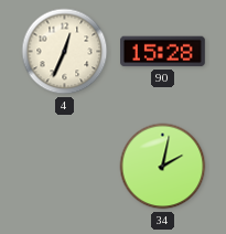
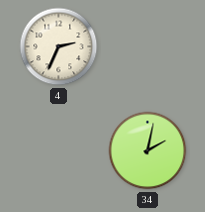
4: 12:34 -> 2:34 (59, 47)
90: 15:28 -> none (163, 52)
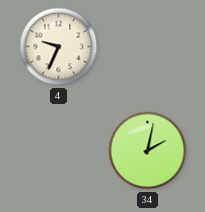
4: 2:34 -> 9:34 (59, 47)
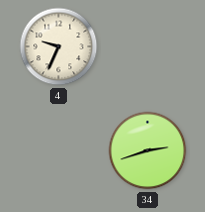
34: 2:02 -> 2:42 (148, 151)
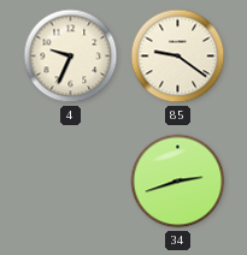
85: none -> 9:21 (178, 57)
